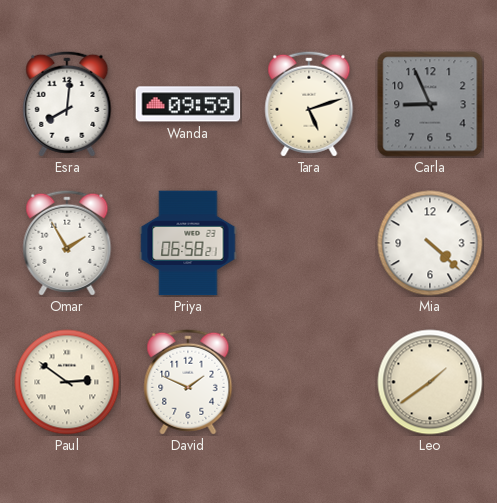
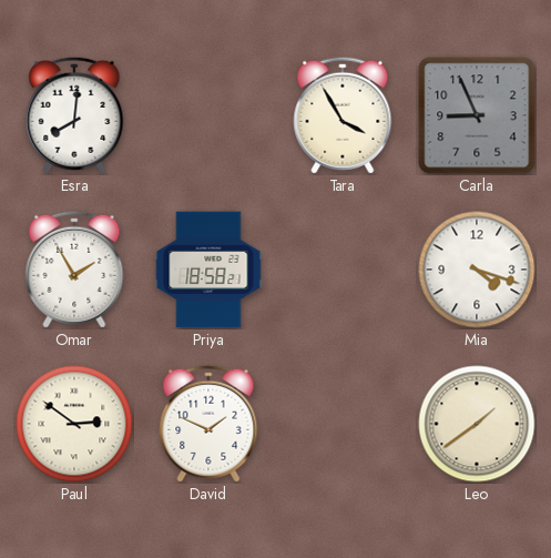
Wanda: 09:59 -> none (188, 104)
Tara: 5:12 -> 3:55 (343, 115)
Priya: 06:58 -> 18:58 (208, 270)
Mia: 4:22 -> 4:18 (477, 270)
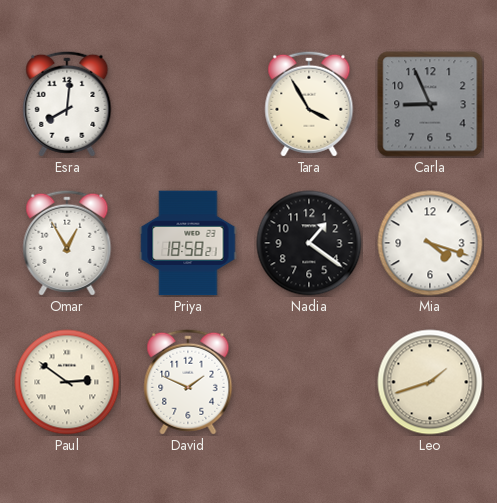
Omar: 1:55 -> 12:55 (67, 243)
Nadia: none -> 1:21 (309, 243)
Leo: 1:39 -> 1:42 (430, 382)
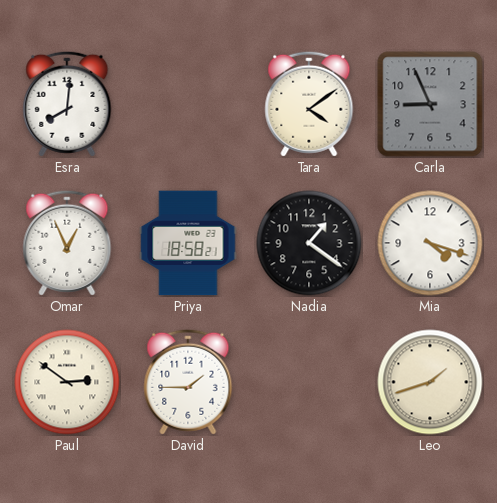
Tara: 3:55 -> 4:09 (309, 104)
Omar: 12:55 -> 12:56 (67, 243)
David: 1:49 -> 1:45 (188, 382)
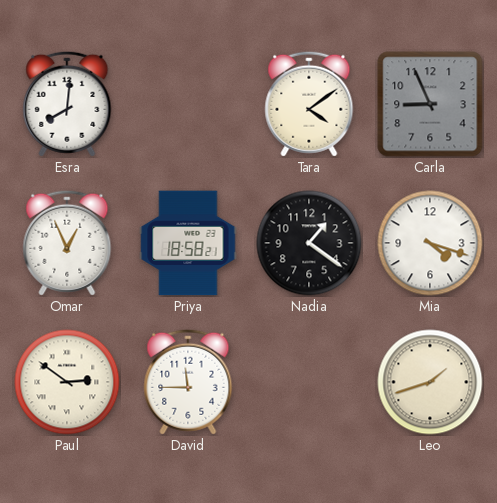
David: 1:45 -> 11:45 (188, 382)
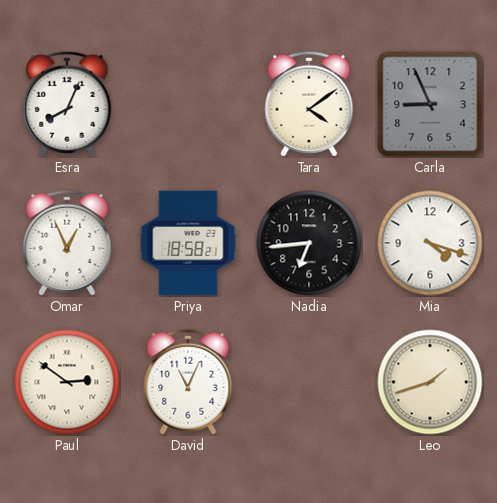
Esra: 8:01 -> 8:04 (67, 104)
Nadia: 1:21 -> 6:44 (309, 243)
David: 11:45 -> 11:04 (188, 382)
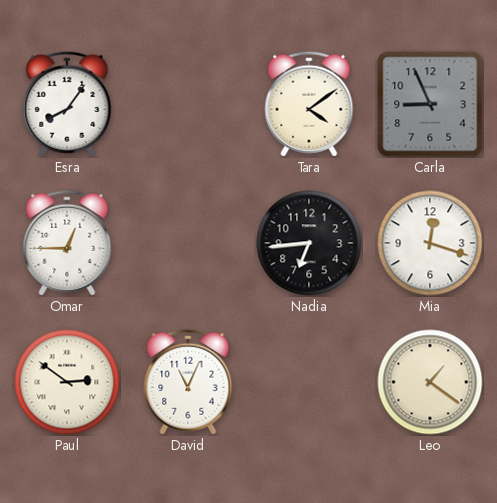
Esra: 8:04 -> 8:06 (67, 104)
Omar: 12:56 -> 12:45 (67, 243)
Priya: 18:58 -> none (188, 243)
Mia: 4:18 -> 12:18 (430, 243)
Leo: 1:42 -> 1:21 (430, 382)
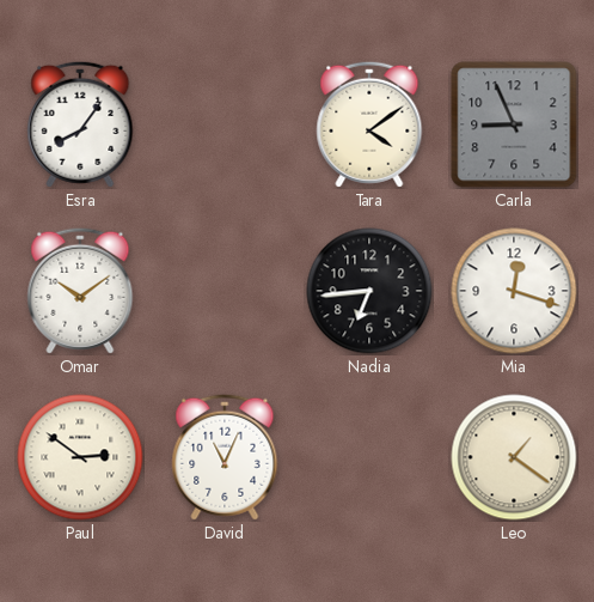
Omar: 12:45 -> 10:09 (80, 291)
